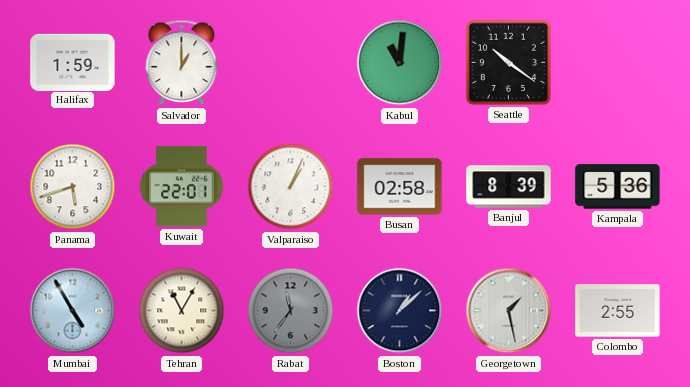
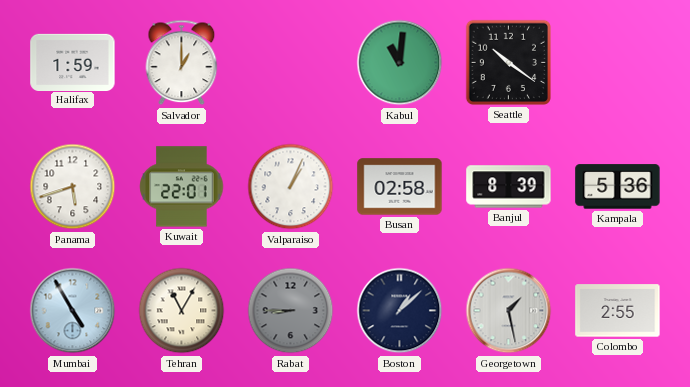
Rabat: 11:36 -> 8:45 (291, 311)
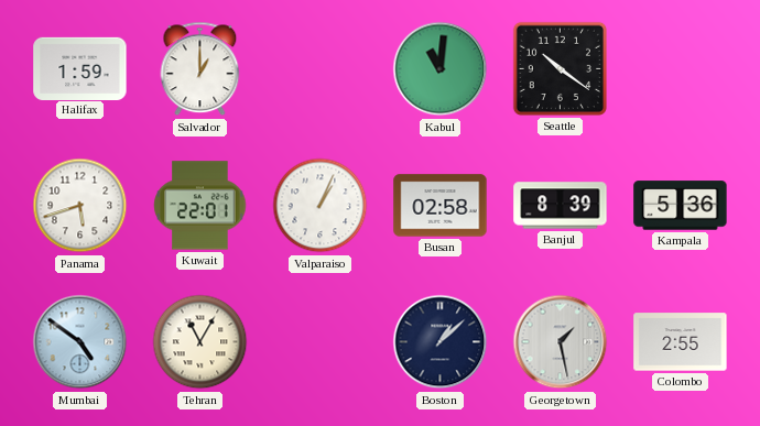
Mumbai: 4:55 -> 4:51 (80, 342)
Rabat: 8:45 -> none (291, 311)
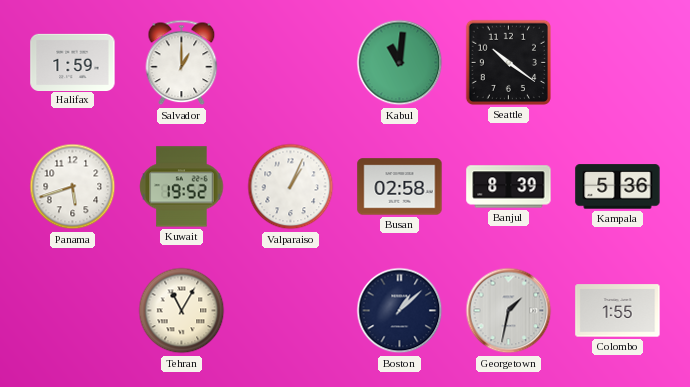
Kuwait: 22:01 -> 19:52 (182, 187)
Mumbai: 4:51 -> none (80, 342)
Georgetown: 1:28 -> 1:32 (509, 311)
Colombo: 2:55 -> 1:55 (618, 311)
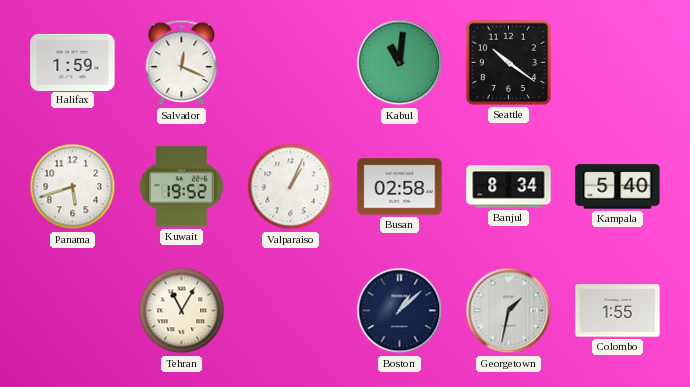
Salvador: 1:00 -> 12:19 (182, 63)
Banjul: 8:39 -> 8:34 (509, 187)
Kampala: 5:36 -> 5:40 (618, 187)
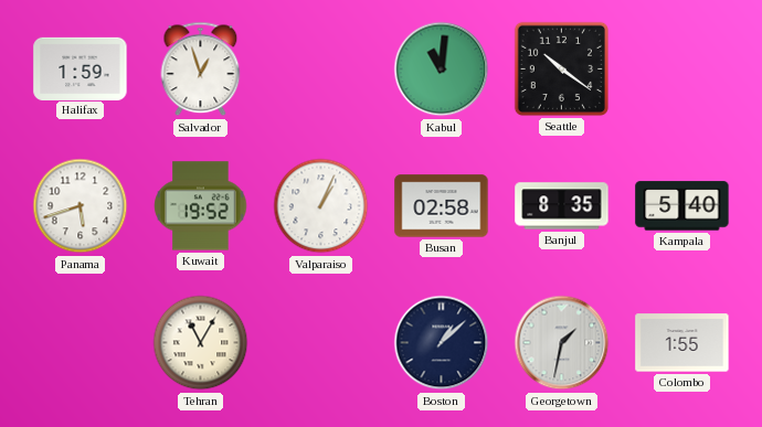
Salvador: 12:19 -> 12:57 (201, 70)
Banjul: 8:34 -> 8:35 (562, 206)
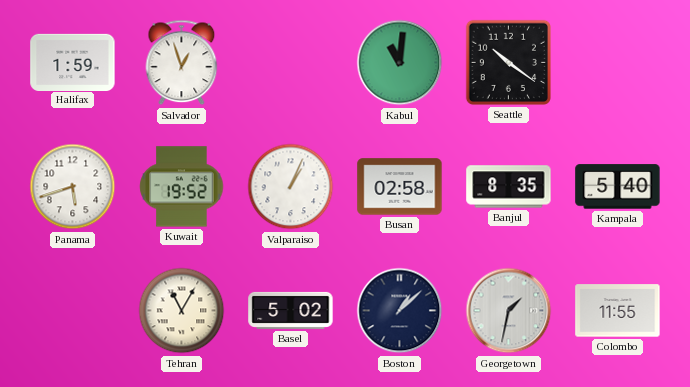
Basel: none -> 5:02 (291, 310)
Colombo: 1:55 -> 11:55 (618, 311)
